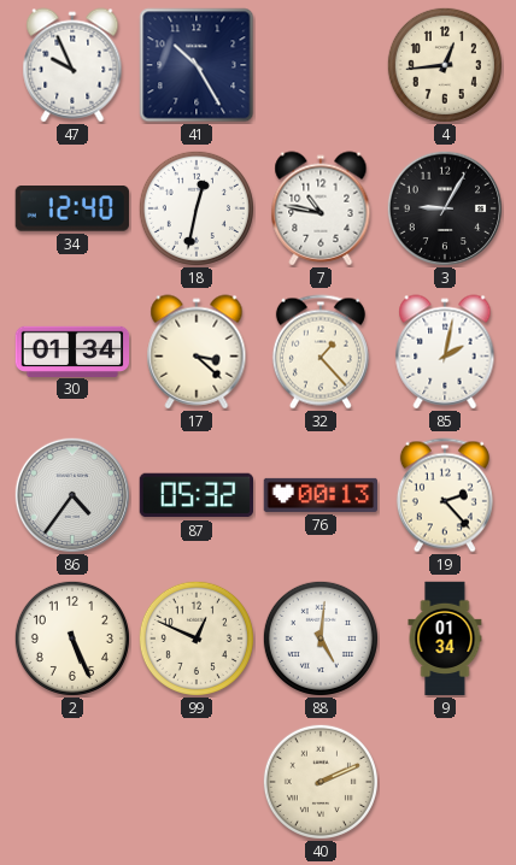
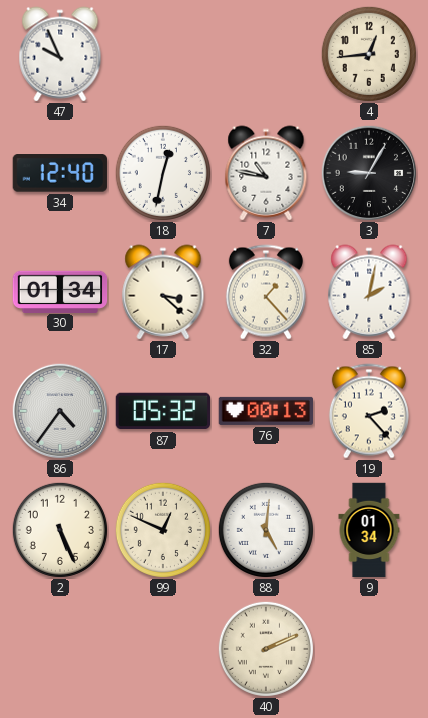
41: 10:25 -> none (197, 65)
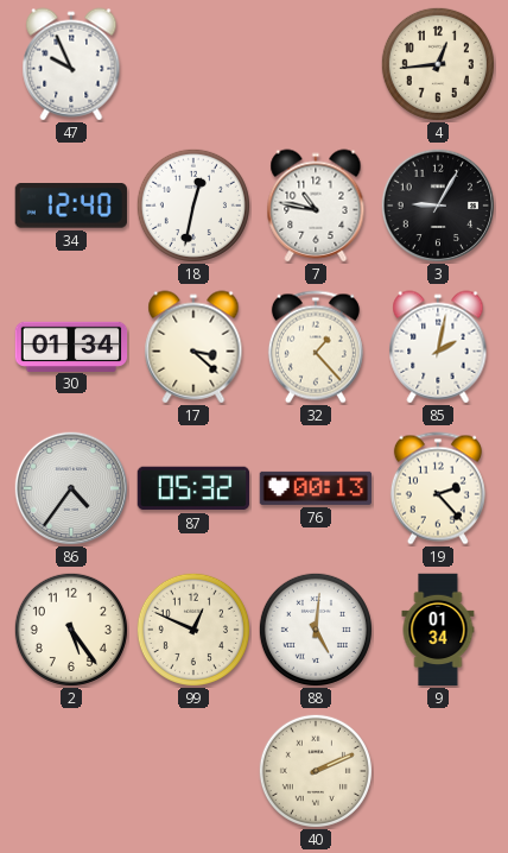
2: 5:26 -> 5:24 (71, 630)
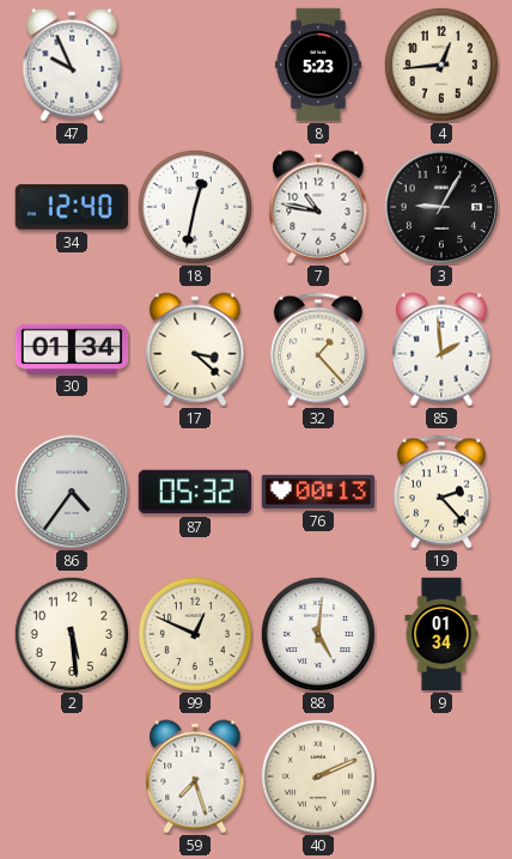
8: none -> 5:23 (318, 65)
85: 2:02 -> 1:59 (441, 349)
2: 5:24 -> 5:29 (72, 634)
59: none -> 7:27 (195, 776)
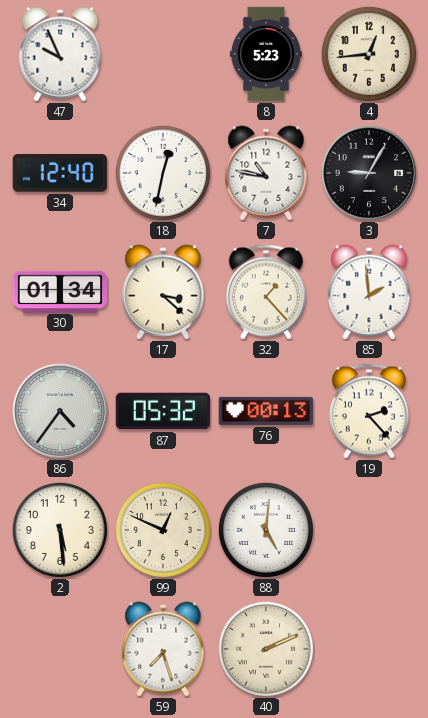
9: 01:34 -> none (441, 634)
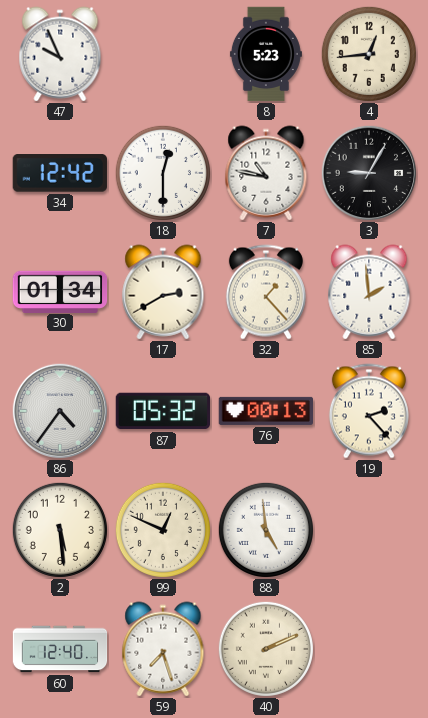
34: 12:40 -> 12:42 (60, 174)
18: 12:32 -> 12:30 (163, 173)
17: 3:22 -> 2:40 (163, 292)
88: 5:01 -> 4:59 (266, 530)
60: none -> 12:40 (60, 649)
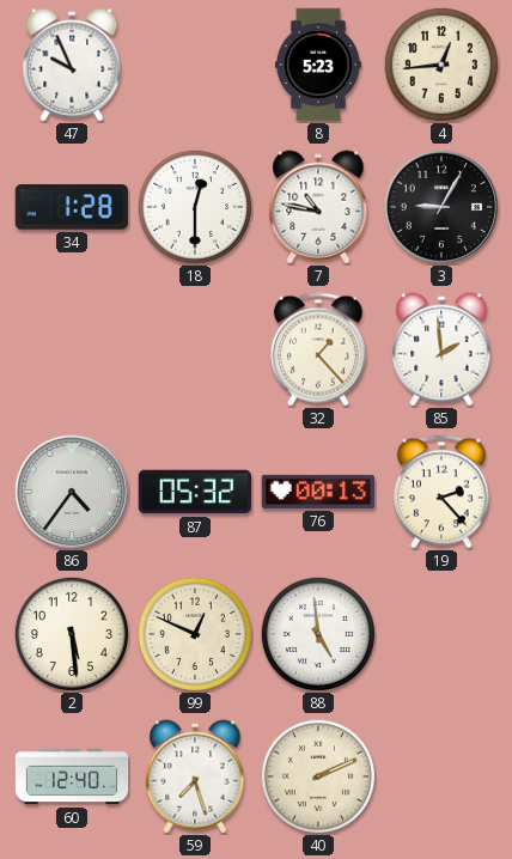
34: 12:42 -> 1:28 (72, 208)
30: 01:34 -> none (60, 291)
17: 2:40 -> none (163, 292)
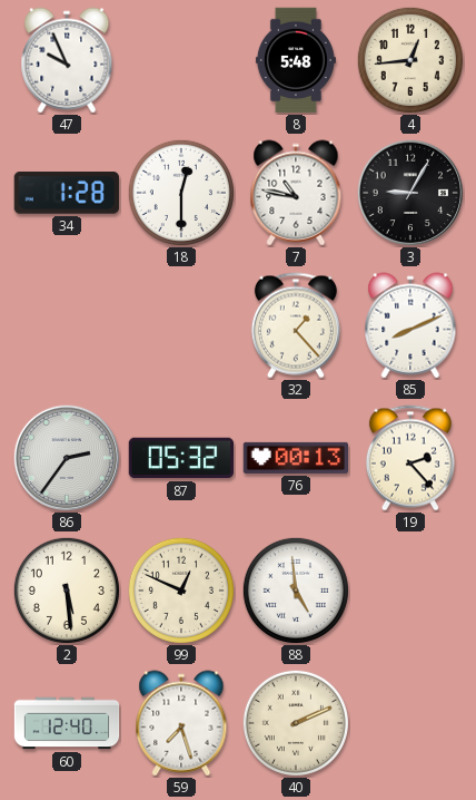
8: 5:23 -> 5:48 (296, 60)
85: 1:59 -> 8:11 (410, 325)
86: 4:36 -> 2:36 (66, 457)
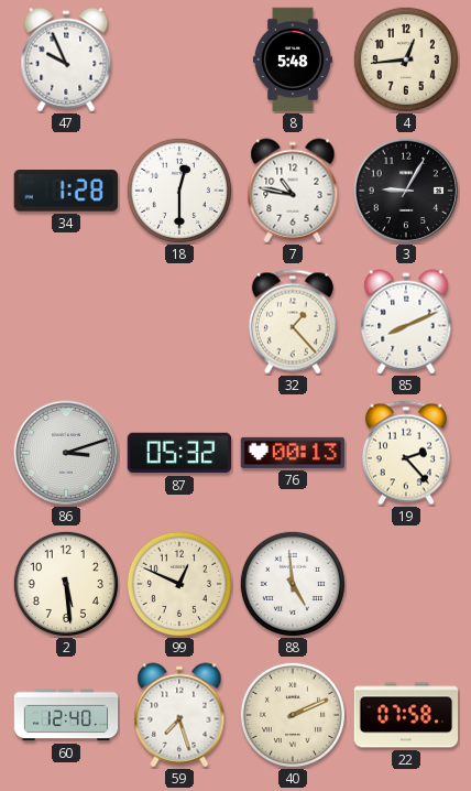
86: 2:36 -> 3:12 (65, 452)
22: none -> 07:58 (406, 715)
